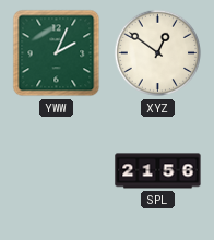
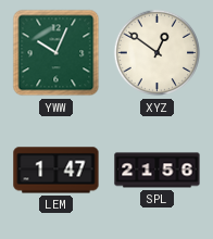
YWW: 2:04 -> 10:04 (57, 53)
LEM: none -> 1:47 (57, 171)
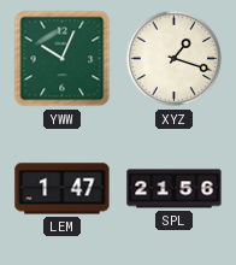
XYZ: 12:51 -> 1:18 (175, 59)
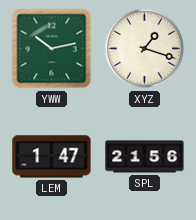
YWW: 10:04 -> 10:13 (52, 49)
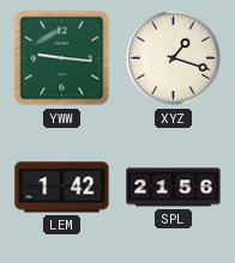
YWW: 10:13 -> 9:16 (62, 59)
LEM: 1:47 -> 1:42 (62, 188)
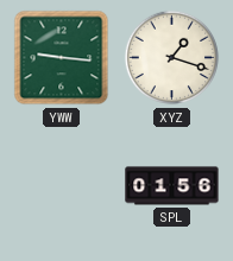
LEM: 1:42 -> none (62, 188)
SPL: 21:56 -> 01:56 (172, 186)
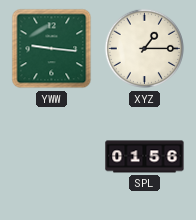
XYZ: 1:18 -> 1:15 (145, 49)
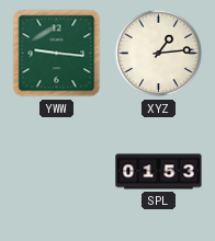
XYZ: 1:15 -> 1:14 (159, 54)
SPL: 01:56 -> 01:53 (159, 172)
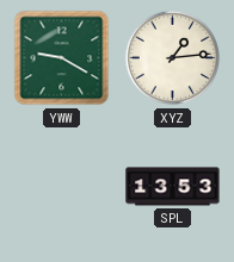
YWW: 9:16 -> 9:20 (62, 58)
SPL: 01:53 -> 13:53 (173, 187)
